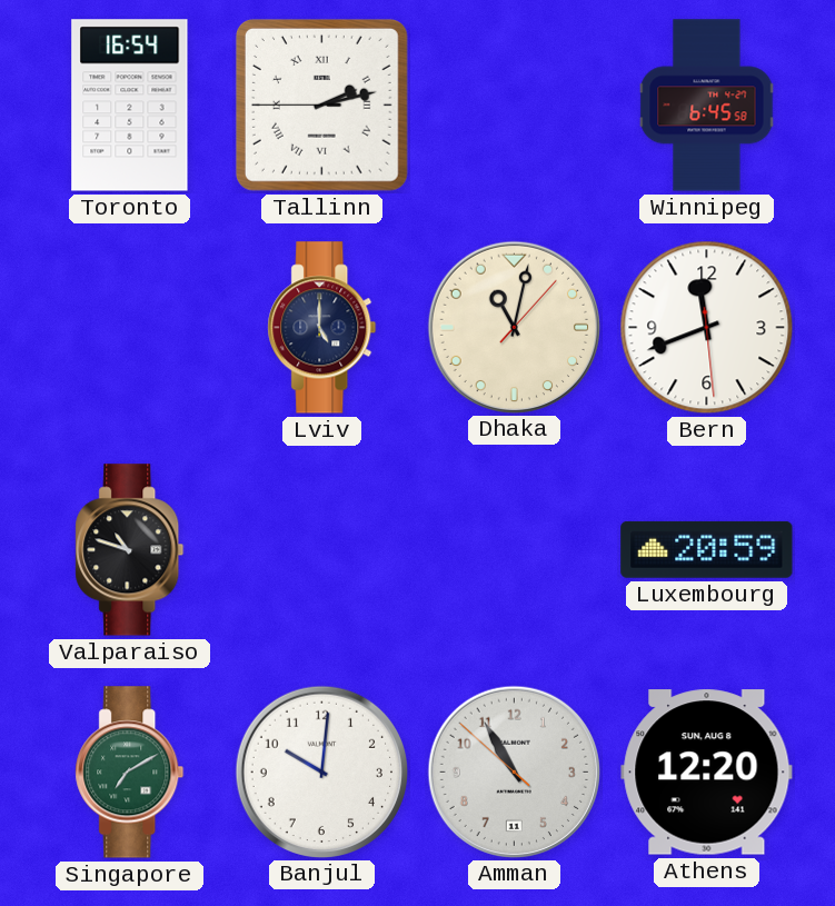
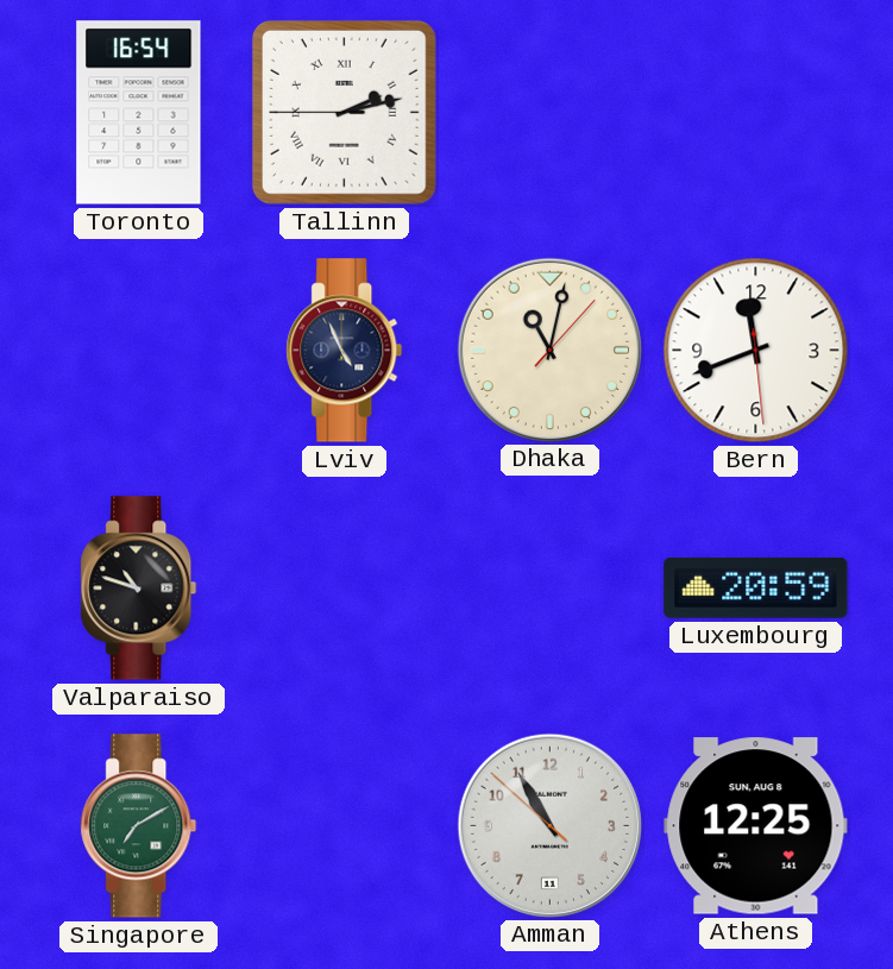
Winnipeg: 6:45 -> none (707, 106)
Lviv: 5:00 -> 4:56 (345, 351)
Banjul: 10:01 -> none (321, 771)
Athens: 12:20 -> 12:25 (756, 826)
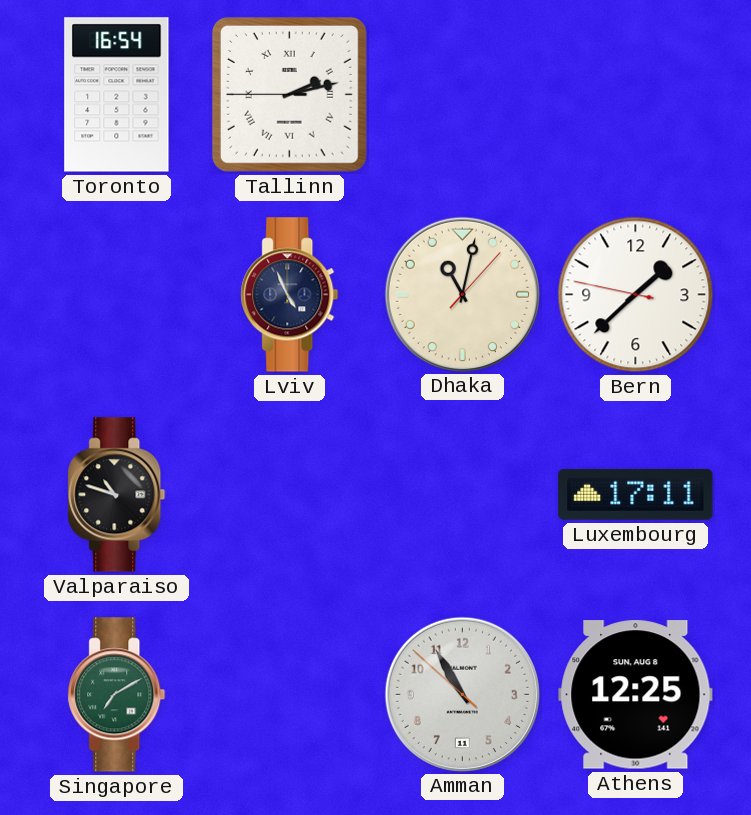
Bern: 11:41 -> 1:37 (636, 295)
Luxembourg: 20:59 -> 17:11 (636, 494)
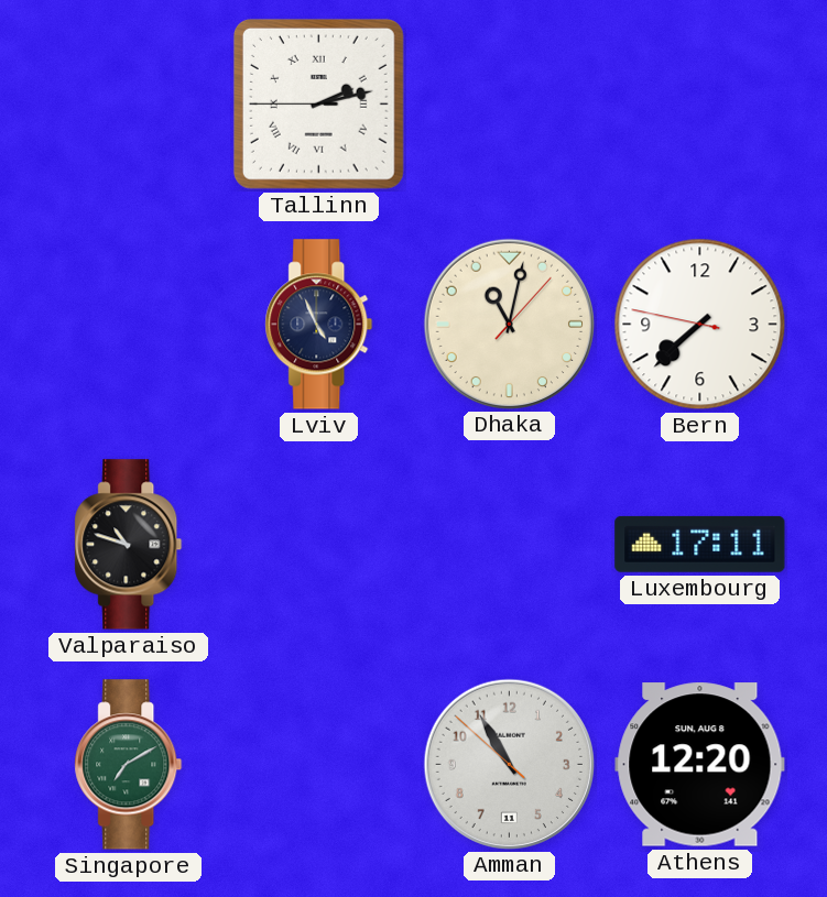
Toronto: 16:54 -> none (117, 95)
Bern: 1:37 -> 7:37 (700, 325)
Athens: 12:25 -> 12:20 (700, 765)
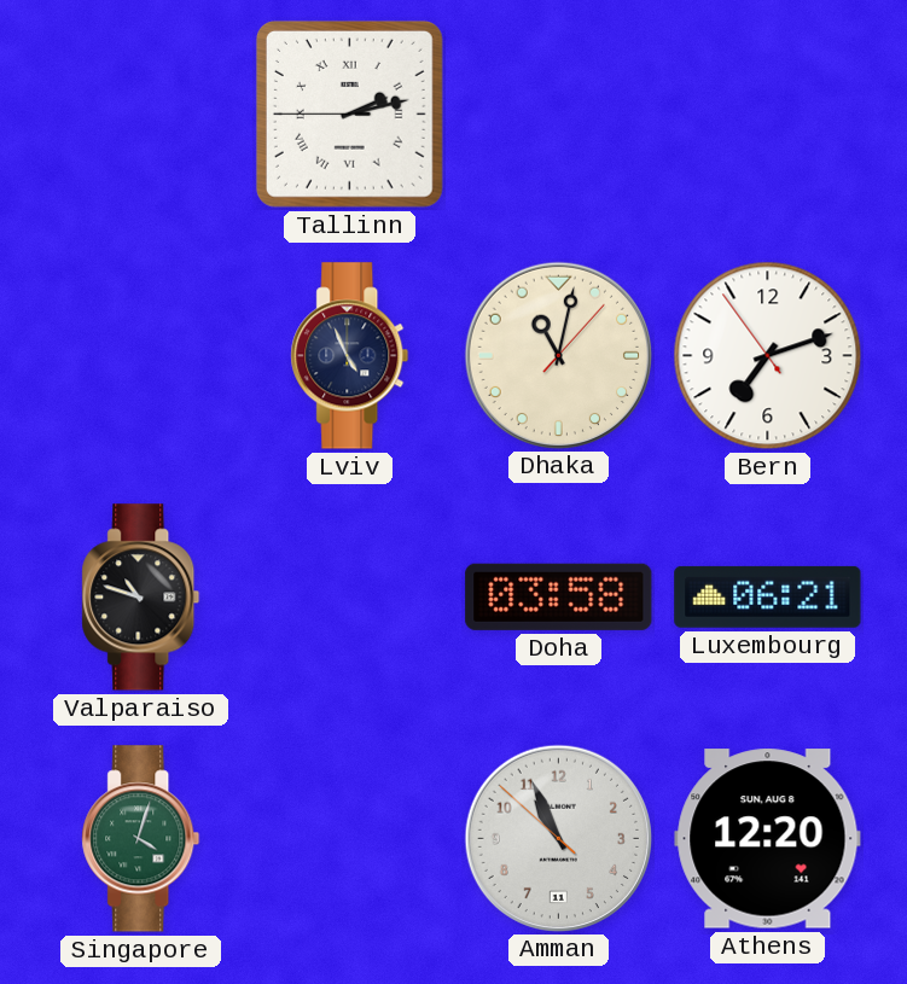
Bern: 7:37 -> 7:11 (768, 356)
Doha: none -> 03:58 (559, 596)
Luxembourg: 17:11 -> 06:21 (768, 596)
Singapore: 7:10 -> 4:03 (141, 839)
Amman: 10:54 -> 10:55 (558, 838)
